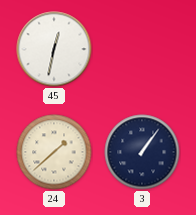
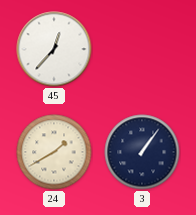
45: 12:32 -> 12:37 (54, 49)
24: 1:38 -> 1:40 (54, 152)
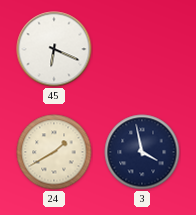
45: 12:37 -> 6:19 (54, 49)
3: 1:06 -> 3:58 (142, 152)
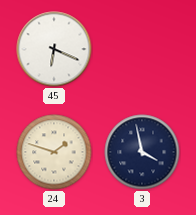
24: 1:40 -> 1:48 (54, 152)
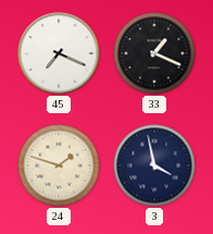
45: 6:19 -> 7:19 (59, 53)
33: none -> 1:19 (154, 53)
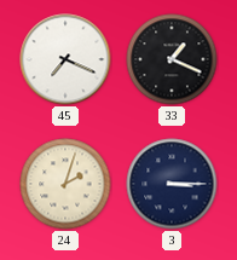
24: 1:48 -> 2:03 (65, 184)
3: 3:58 -> 3:15 (172, 184)
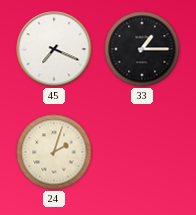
33: 1:19 -> 1:15 (142, 49)
3: 3:15 -> none (172, 184)
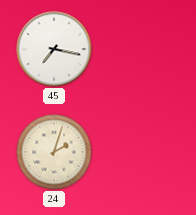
45: 7:19 -> 7:17 (54, 49)
33: 1:15 -> none (142, 49)
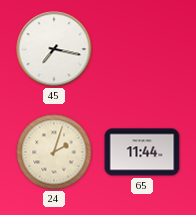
65: none -> 11:44 (142, 152)
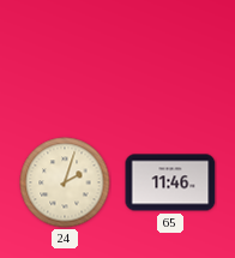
45: 7:17 -> none (54, 49)
65: 11:44 -> 11:46 (170, 182)
